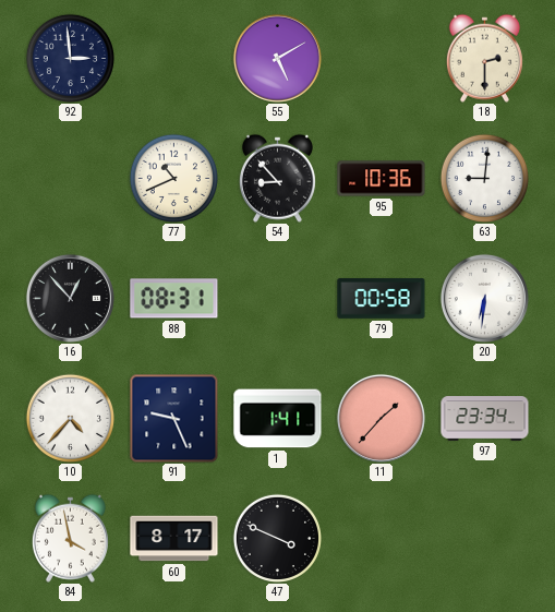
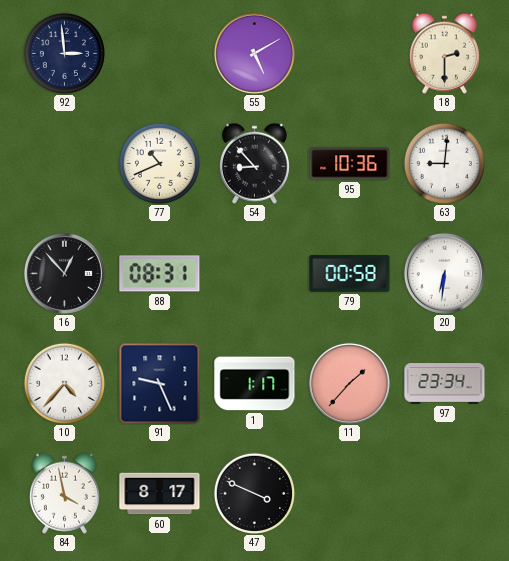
1: 1:41 -> 1:17 (255, 384)
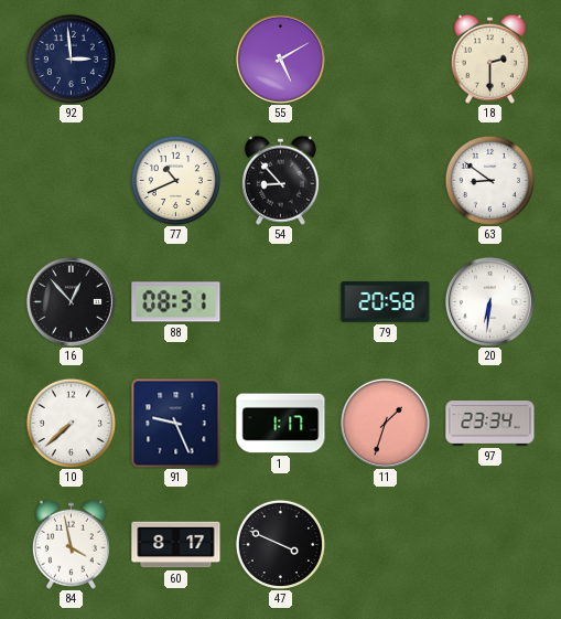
95: 10:36 -> none (350, 164)
63: 9:01 -> 8:51 (489, 180)
79: 00:58 -> 20:58 (386, 302)
10: 4:37 -> 7:38 (71, 423)
11: 1:37 -> 1:33 (385, 423)
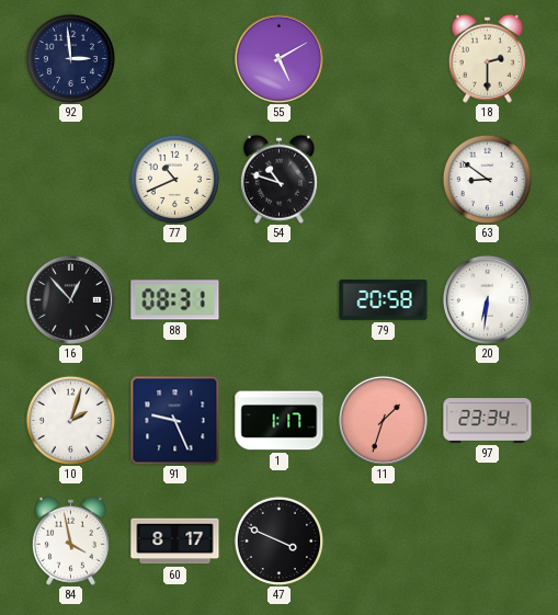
54: 8:53 -> 10:48 (278, 179)
10: 7:38 -> 2:03 (70, 420)
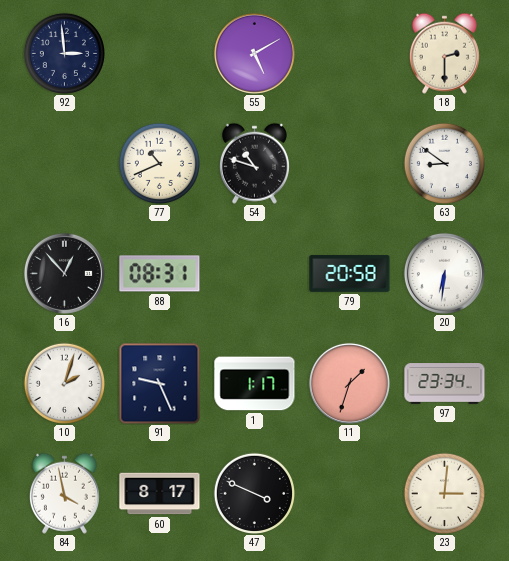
23: none -> 3:01 (444, 493)
